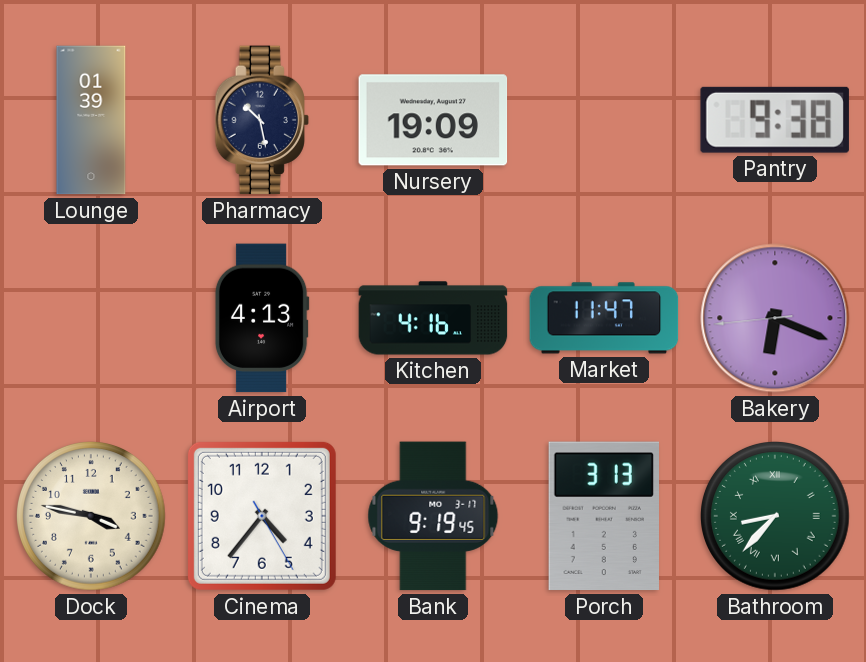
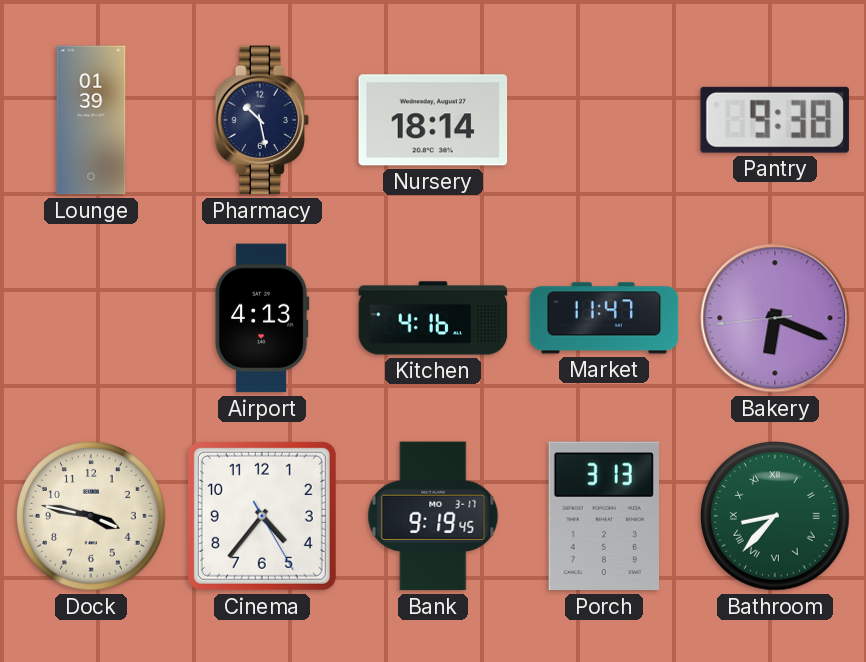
Nursery: 19:09 -> 18:14 (433, 120)
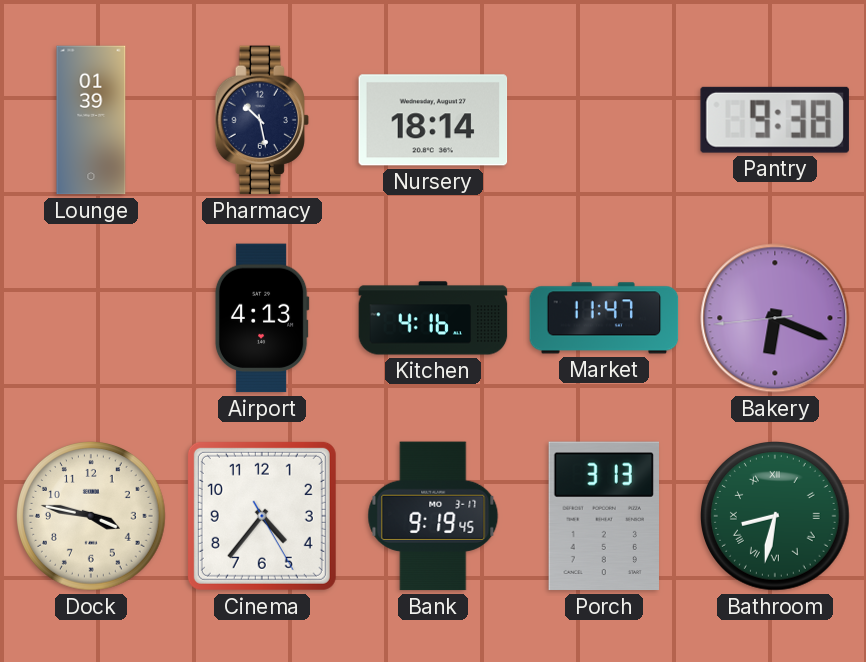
Bathroom: 8:37 -> 8:32 (776, 517)
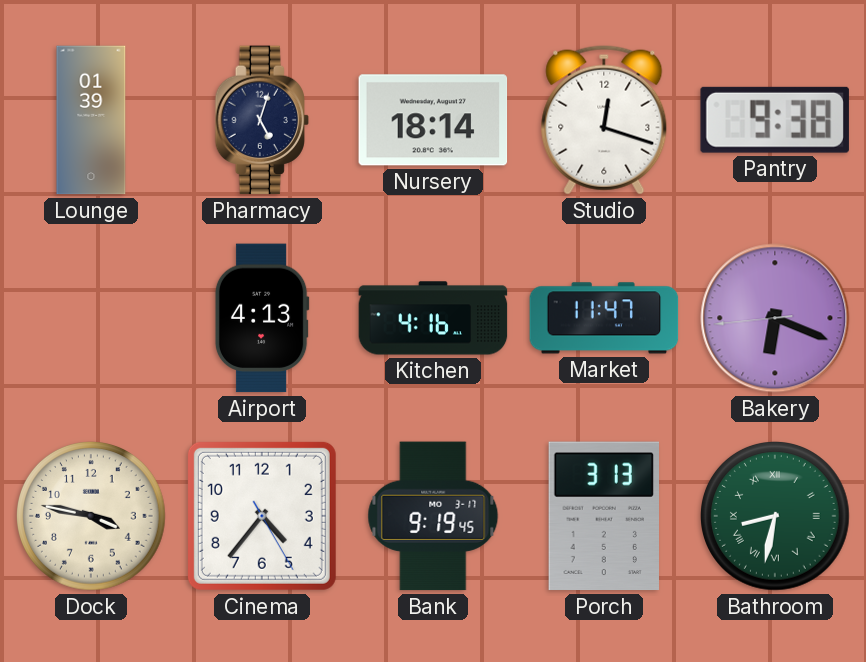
Pharmacy: 10:28 -> 5:03 (262, 120)
Studio: none -> 12:18 (604, 120)
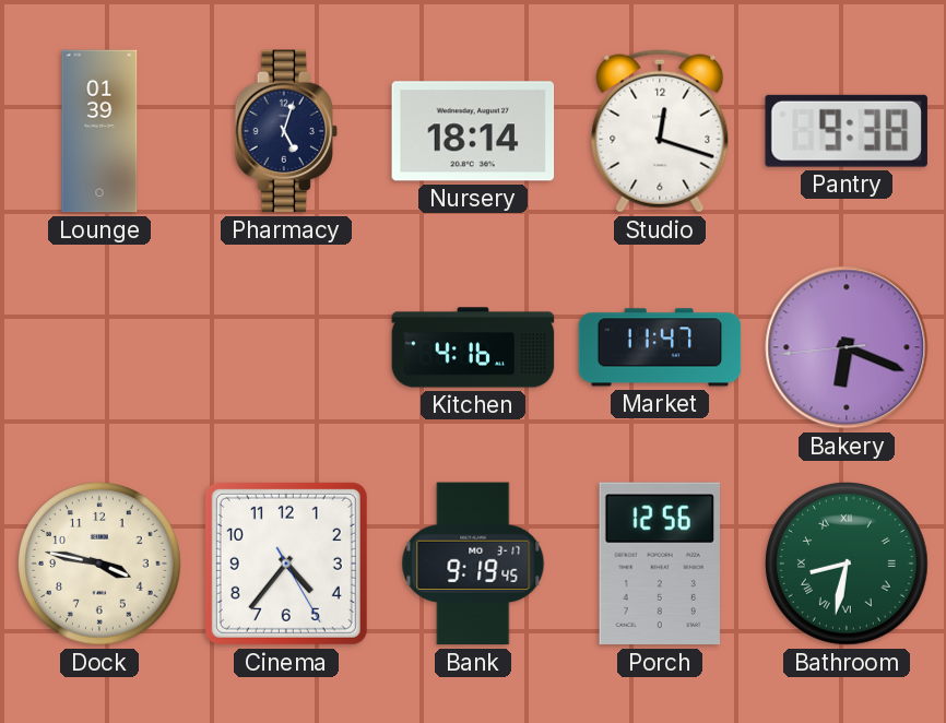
Airport: 4:13 -> none (262, 318)
Porch: 3:13 -> 12:56 (659, 564)
